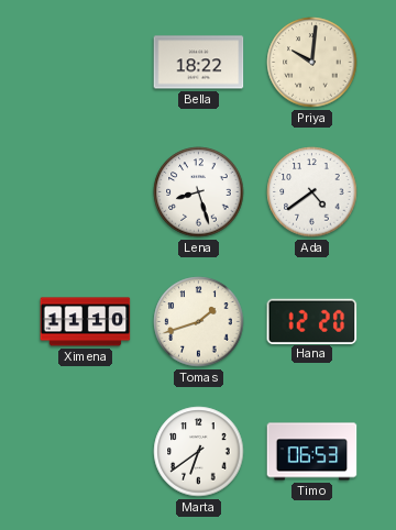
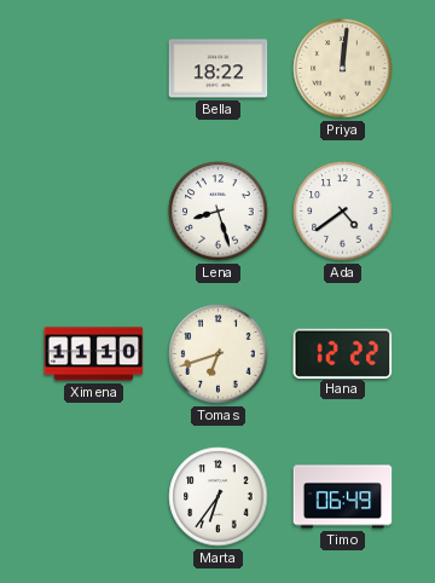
Priya: 10:01 -> 12:01 (343, 69)
Tomas: 1:42 -> 6:42 (219, 354)
Hana: 12:20 -> 12:22 (343, 353)
Marta: 6:39 -> 6:36 (219, 497)
Timo: 06:53 -> 06:49 (343, 497)
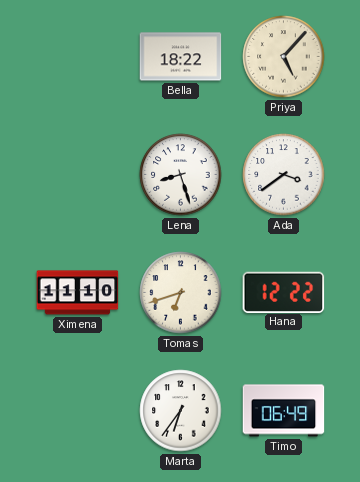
Priya: 12:01 -> 5:07 (284, 57)
Ada: 4:39 -> 3:39 (284, 175)
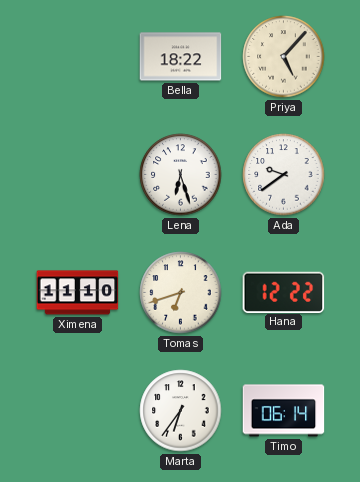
Lena: 8:27 -> 6:27 (181, 175)
Ada: 3:39 -> 9:39 (284, 175)
Timo: 06:49 -> 06:14 (284, 411)
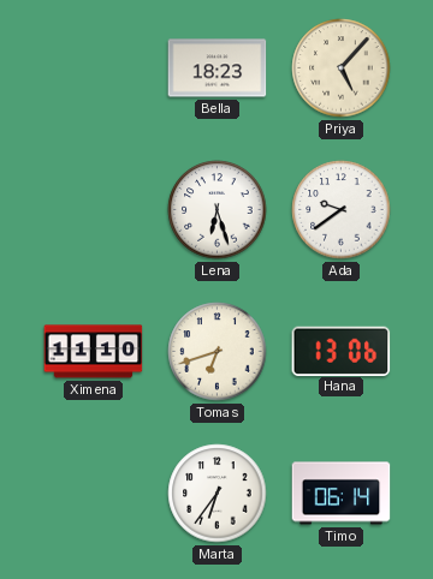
Bella: 18:22 -> 18:23 (218, 68)
Hana: 12:22 -> 13:06 (342, 351)
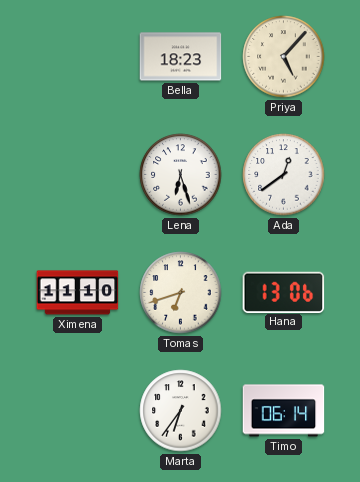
Ada: 9:39 -> 12:39 (284, 175)
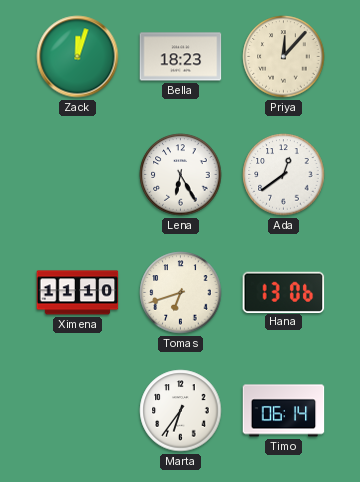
Zack: none -> 12:03 (78, 57)
Priya: 5:07 -> 12:07 (284, 57)
Lena: 6:27 -> 6:25 (181, 175)
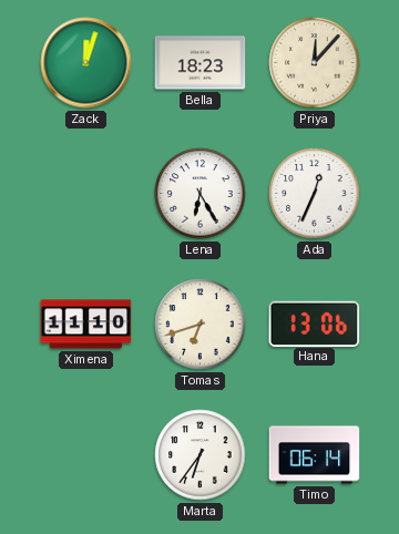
Ada: 12:39 -> 12:34 (315, 194)
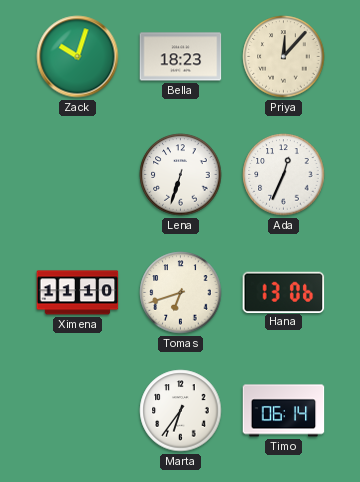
Zack: 12:03 -> 10:03 (78, 57)
Lena: 6:25 -> 6:33 (181, 175)
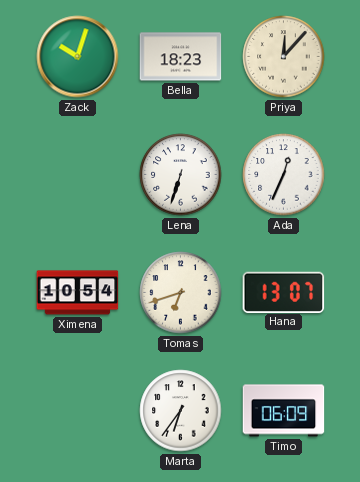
Ximena: 11:10 -> 10:54 (78, 293)
Hana: 13:06 -> 13:07 (284, 292)
Timo: 06:14 -> 06:09 (284, 411)
